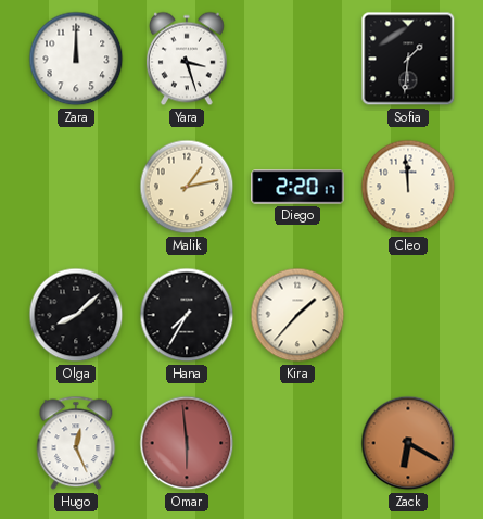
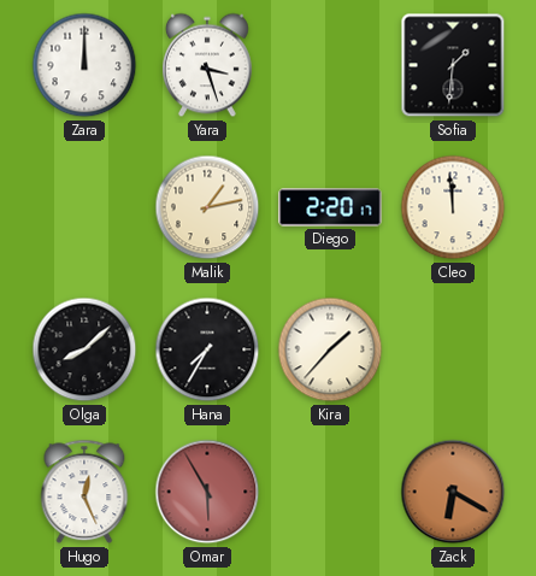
Omar: 5:59 -> 5:55 (207, 492)
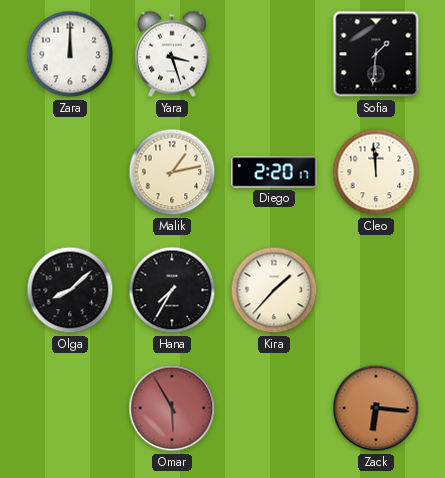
Hugo: 12:26 -> none (84, 492)
Zack: 6:20 -> 6:16 (376, 408)
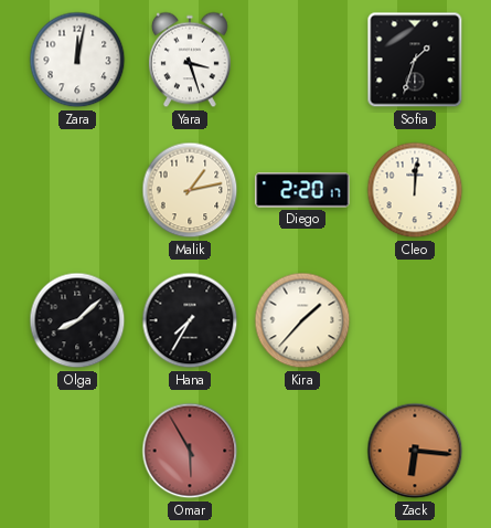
Zara: 12:00 -> 12:02 (77, 60)
Sofia: 1:31 -> 1:33 (415, 60)
Cleo: 11:59 -> 12:01 (415, 190)
